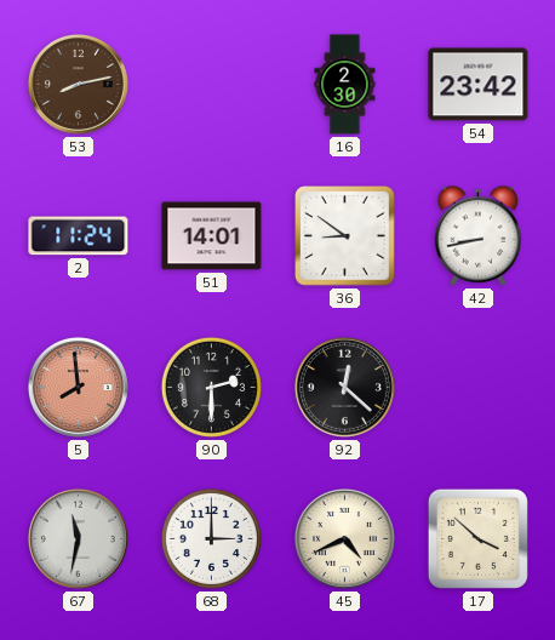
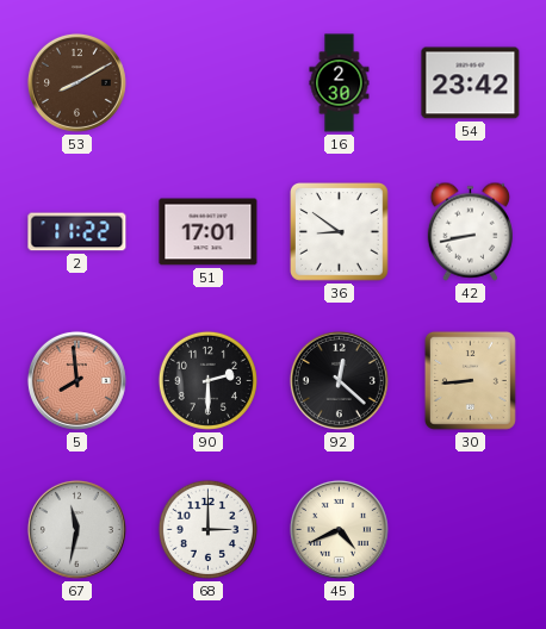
53: 8:13 -> 8:10 (76, 82)
2: 11:24 -> 11:22 (77, 232)
51: 14:01 -> 17:01 (209, 232)
30: none -> 8:44 (470, 380)
17: 3:52 -> none (477, 538)
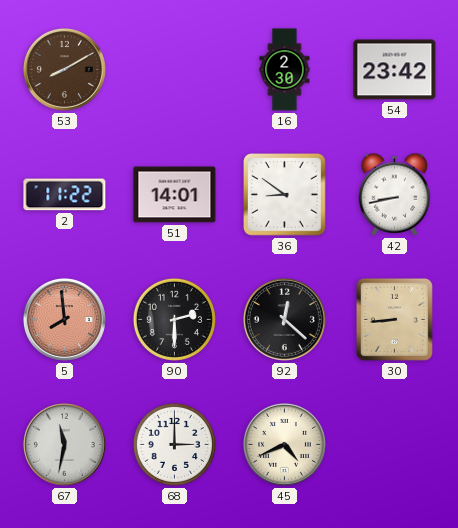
51: 17:01 -> 14:01 (175, 195)
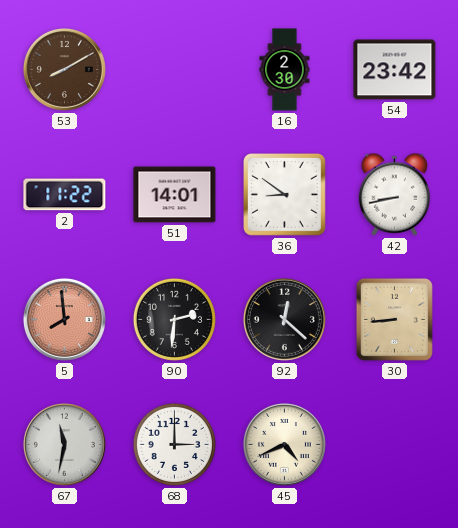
90: 2:30 -> 2:31 (174, 319)
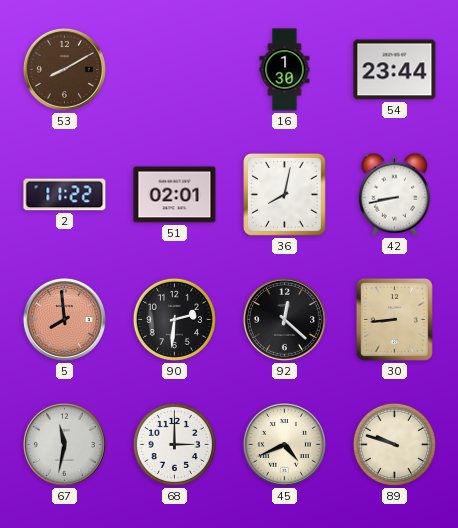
16: 2:30 -> 1:30 (285, 70)
54: 23:42 -> 23:44 (395, 70)
51: 14:01 -> 02:01 (175, 195)
36: 8:51 -> 8:02 (285, 195)
89: none -> 9:48 (394, 444)
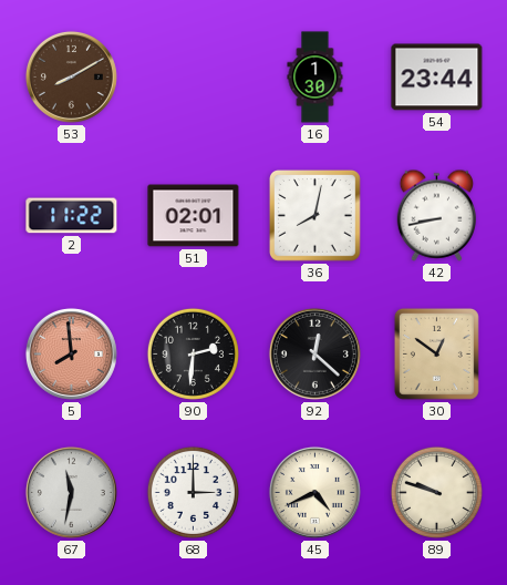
30: 8:44 -> 12:51 (436, 353)
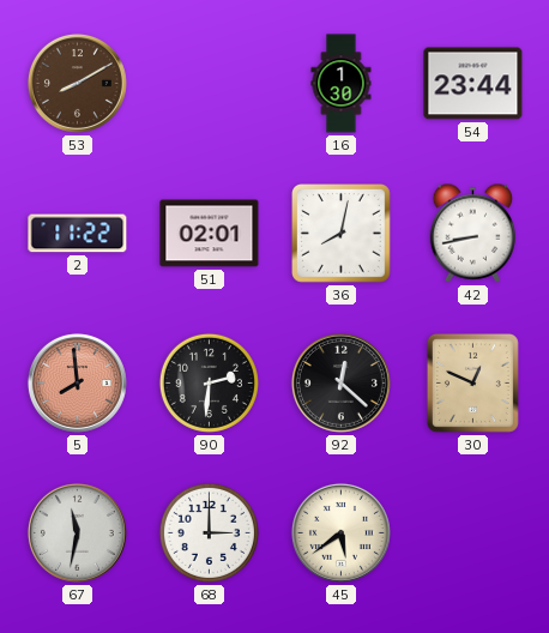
30: 12:51 -> 12:49 (472, 382)
45: 4:41 -> 5:39 (340, 532)
89: 9:48 -> none (436, 492)
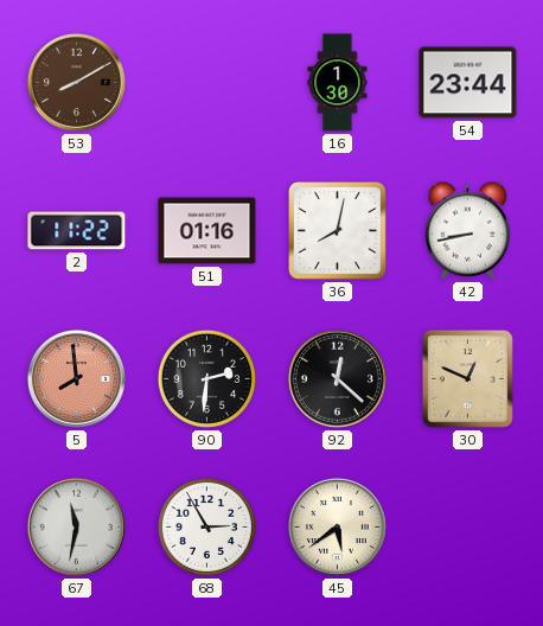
51: 02:01 -> 01:16 (207, 231)
68: 3:00 -> 2:55 (206, 526)
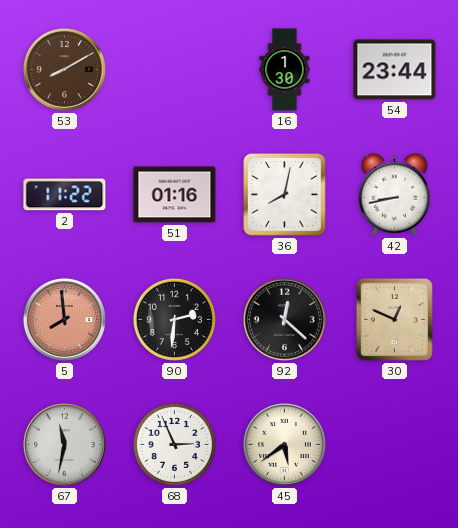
68: 2:55 -> 2:56 (174, 444)
